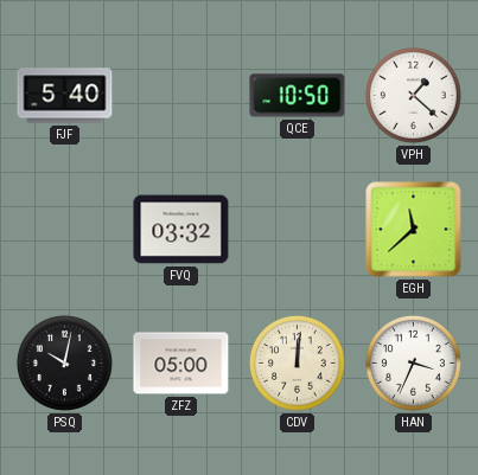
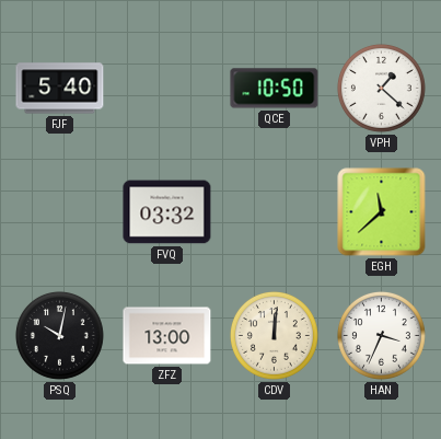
ZFZ: 05:00 -> 13:00 (167, 336)
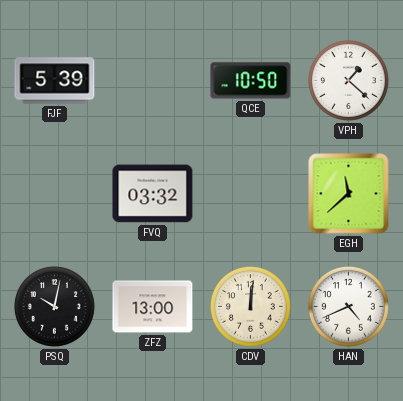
FJF: 5:40 -> 5:39 (55, 81)
HAN: 3:34 -> 4:41 (348, 306)
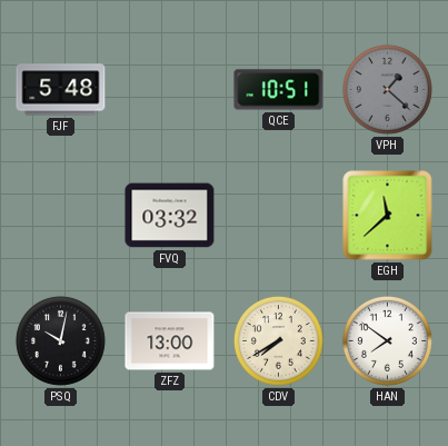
FJF: 5:39 -> 5:48 (61, 90)
QCE: 10:50 -> 10:51 (279, 90)
VPH dial: white -> grey (387, 89)
CDV: 12:01 -> 7:40 (278, 340)
HAN: 4:41 -> 7:51 (387, 340)
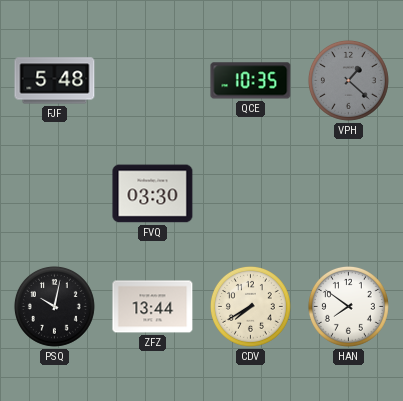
QCE: 10:51 -> 10:35 (251, 81)
FVQ: 03:32 -> 03:30 (153, 194)
EGH: 11:38 -> none (388, 216)
ZFZ: 13:00 -> 13:44 (153, 307)
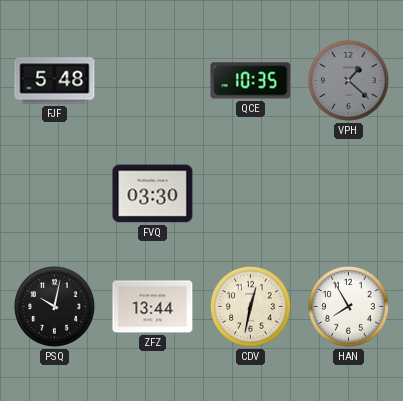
CDV: 7:40 -> 12:32 (250, 306)
HAN: 7:51 -> 7:55 (348, 306)
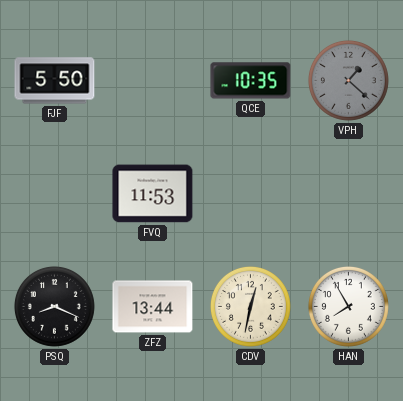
FJF: 5:48 -> 5:50 (55, 81)
FVQ: 03:30 -> 11:53 (153, 194)
PSQ: 10:02 -> 8:19 (54, 306)
